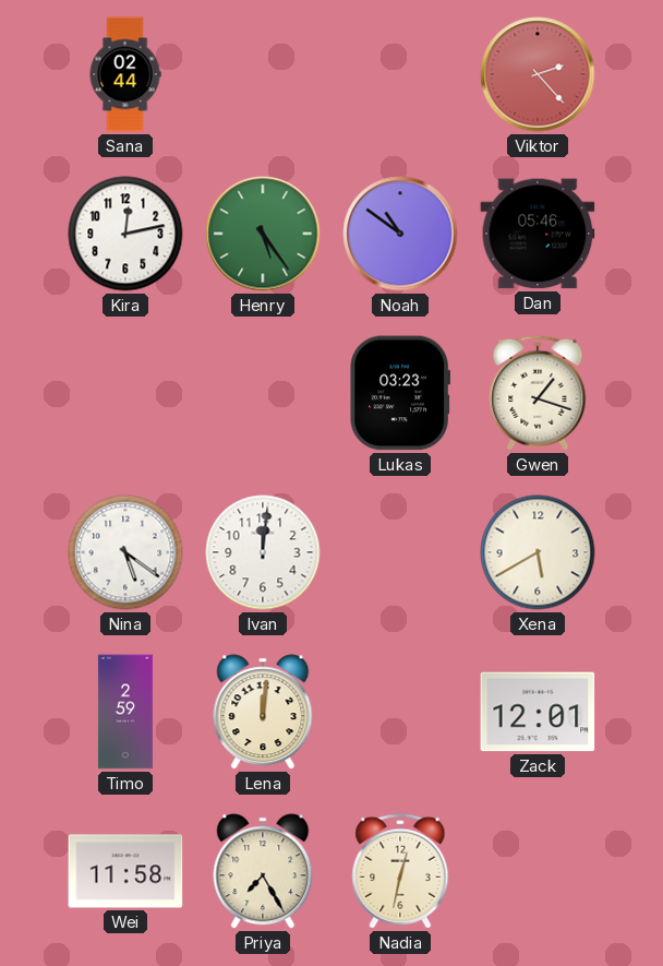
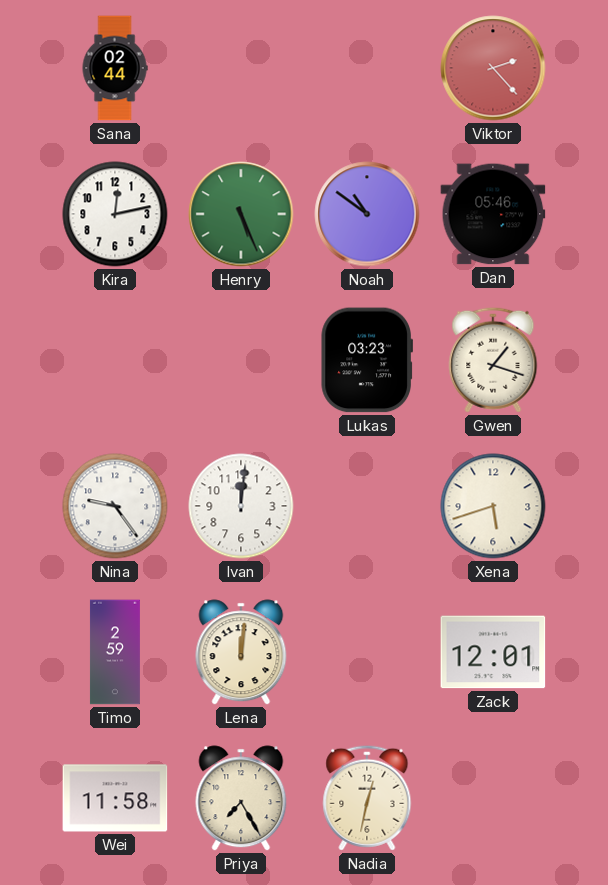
Henry: 5:24 -> 5:26 (241, 214)
Nina: 5:21 -> 9:24 (115, 506)
Xena: 5:40 -> 5:42 (493, 506)
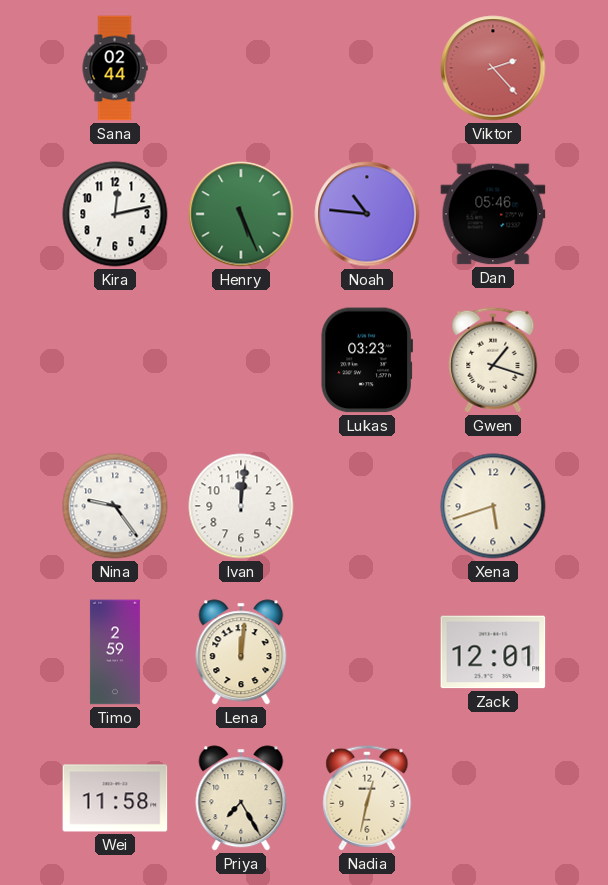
Noah: 10:51 -> 10:46 (367, 214)
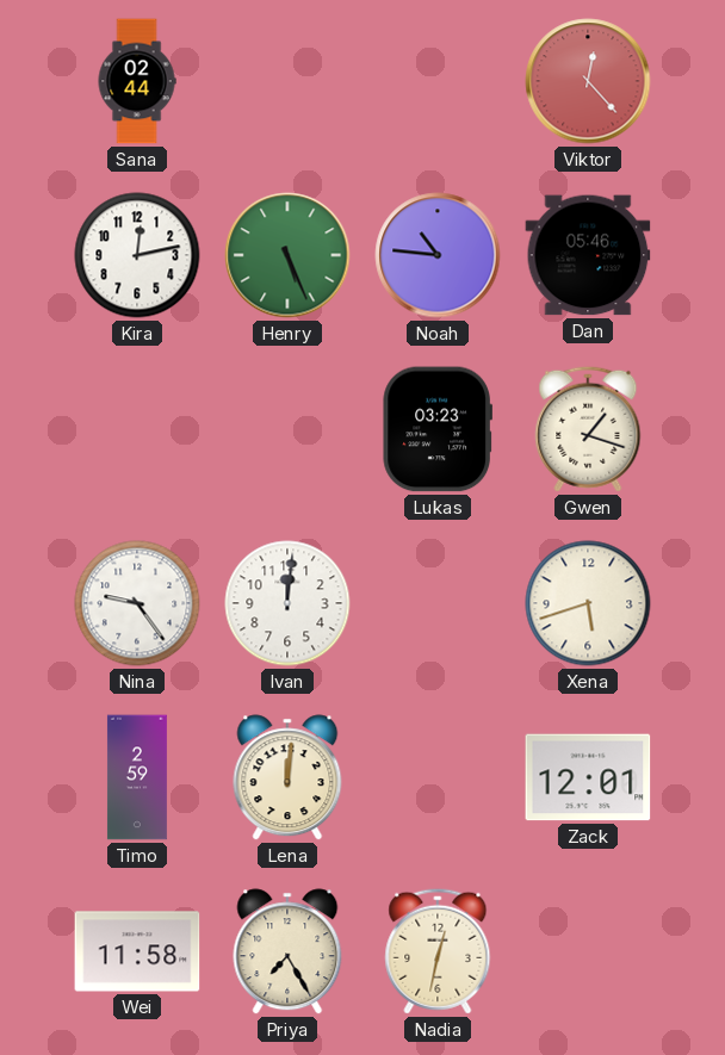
Viktor: 2:23 -> 12:23 (588, 81)
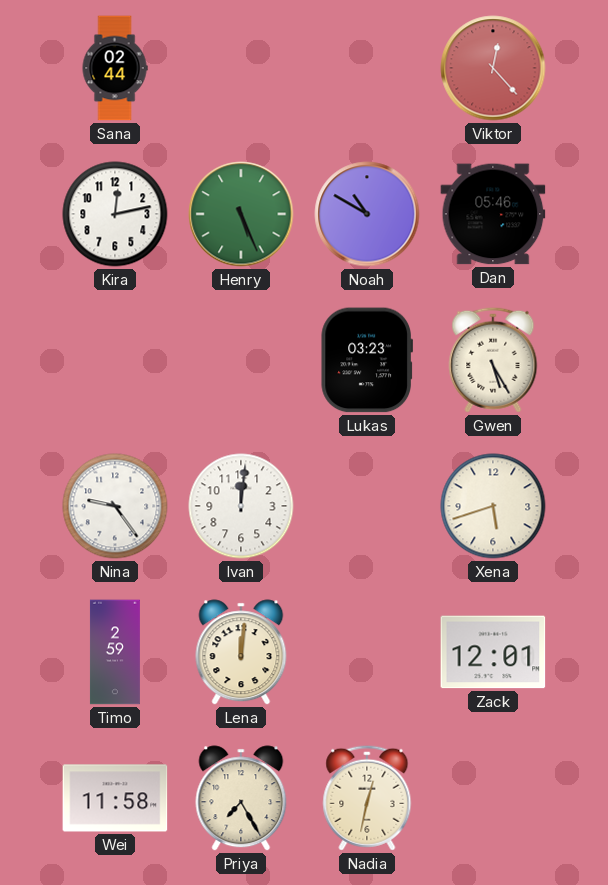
Noah: 10:46 -> 10:50 (367, 214)
Gwen: 1:18 -> 5:25 (493, 360)
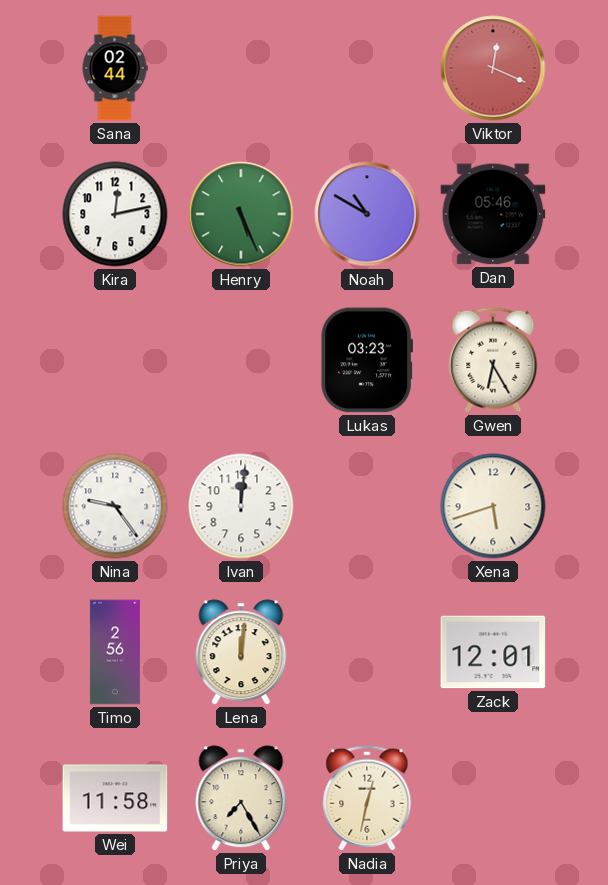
Viktor: 12:23 -> 12:19 (493, 68)
Gwen: 5:25 -> 6:25 (493, 360)
Timo: 2:59 -> 2:56 (115, 652)
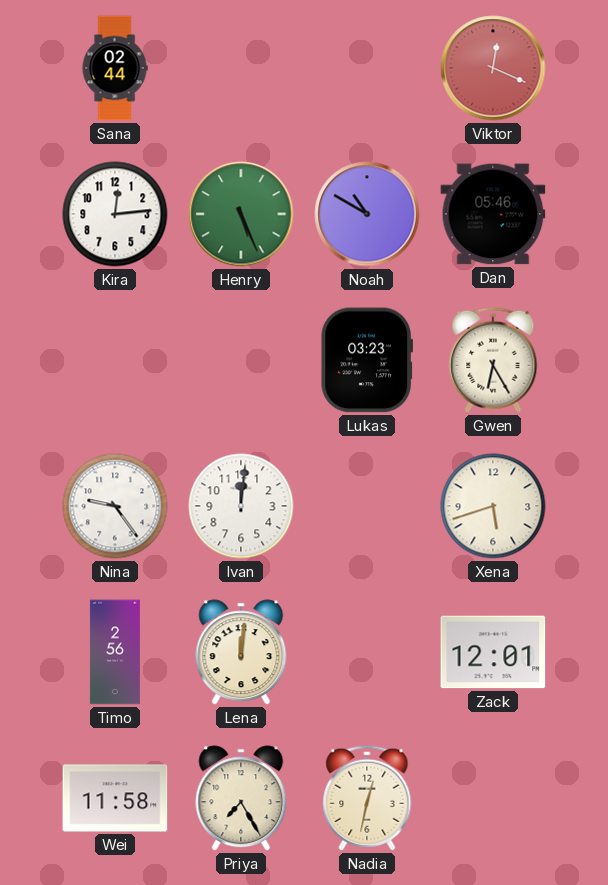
Kira: 12:13 -> 12:14 (115, 214)
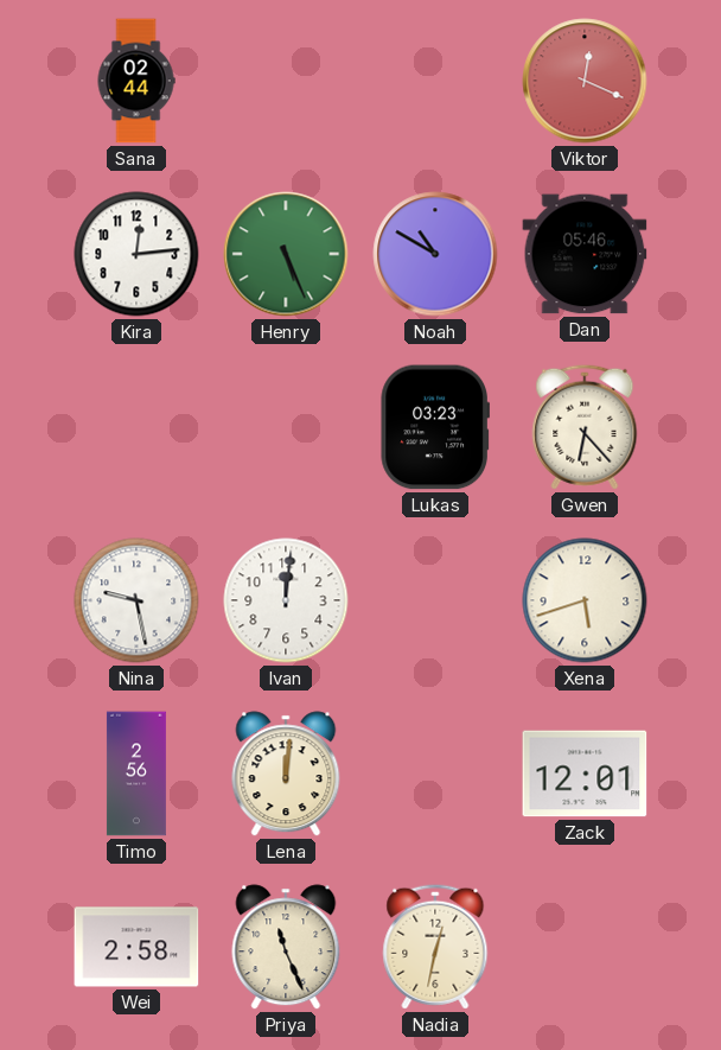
Gwen: 6:25 -> 6:23 (585, 427)
Nina: 9:24 -> 9:28 (136, 600)
Wei: 11:58 -> 2:58 (136, 947)
Priya: 7:25 -> 11:26 (286, 947)
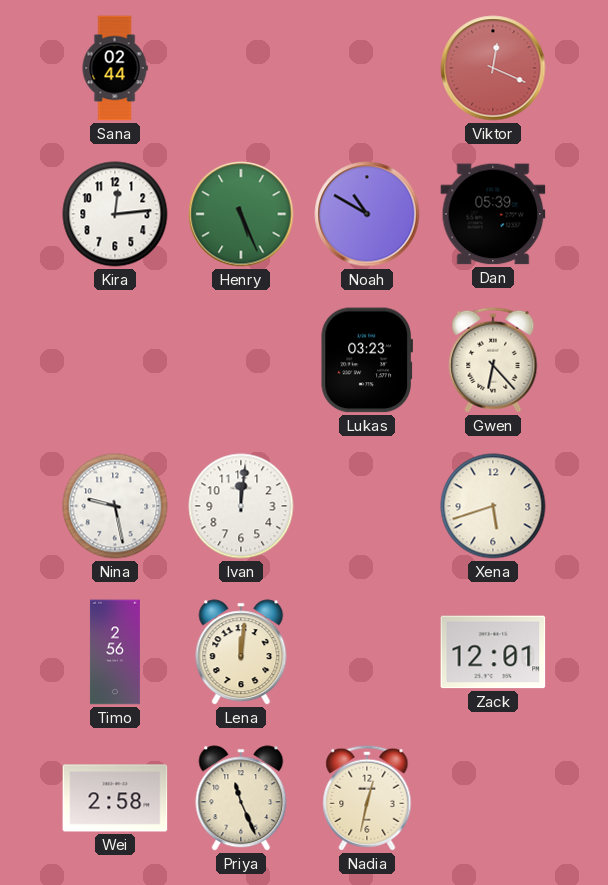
Dan: 05:46 -> 05:39 (493, 214)
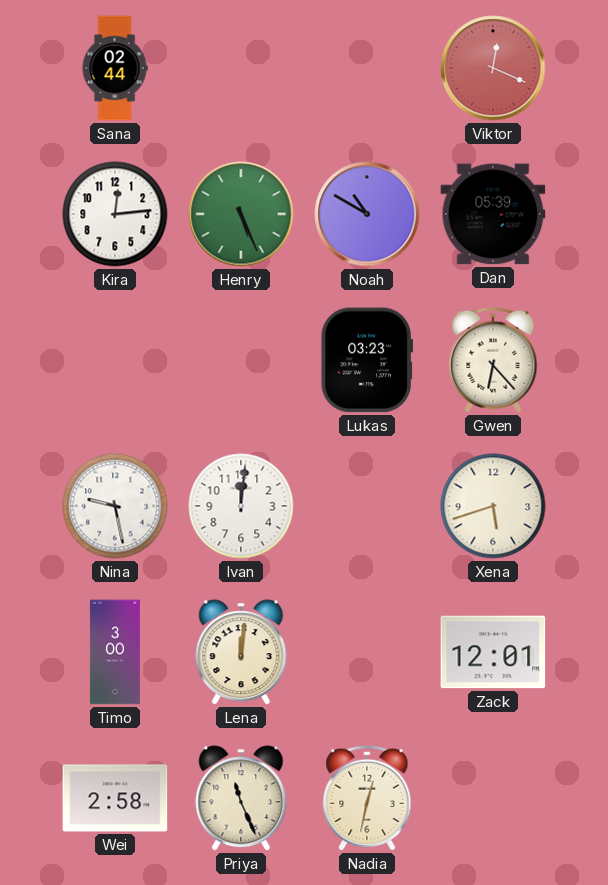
Timo: 2:56 -> 3:00 (115, 652)
